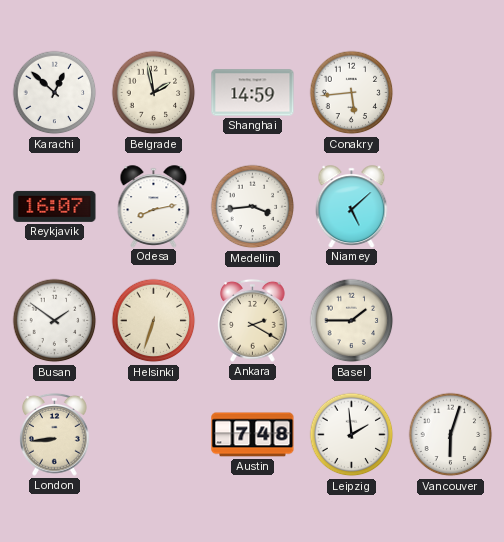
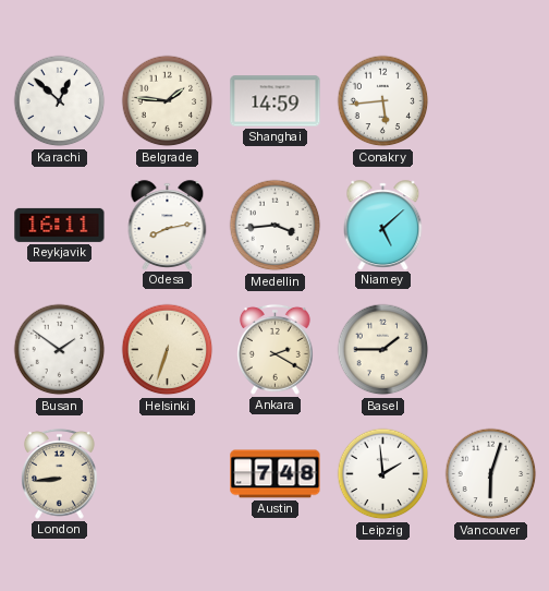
Belgrade: 1:58 -> 1:46 (168, 101)
Reykjavik: 16:07 -> 16:11 (60, 225)
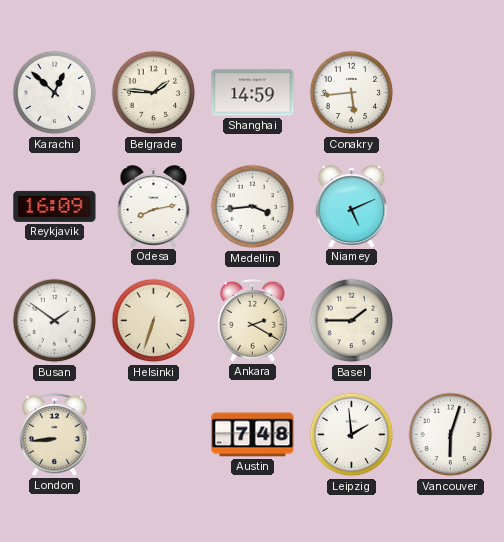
Reykjavik: 16:11 -> 16:09 (55, 206)
Niamey: 5:08 -> 5:11 (352, 206)
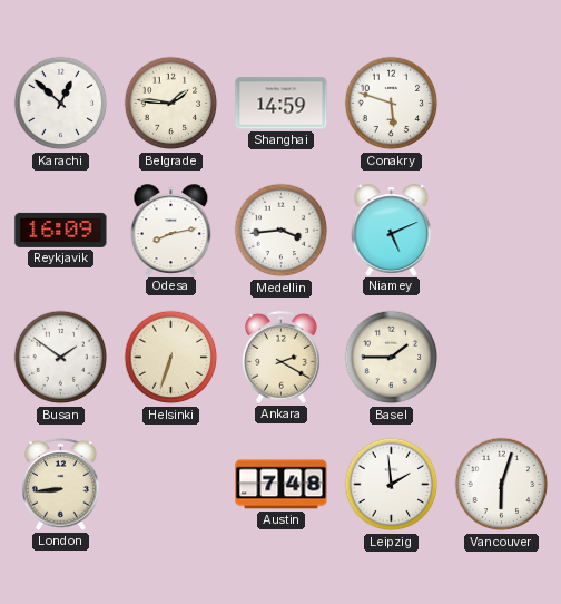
Conakry: 5:44 -> 5:48 (392, 104)
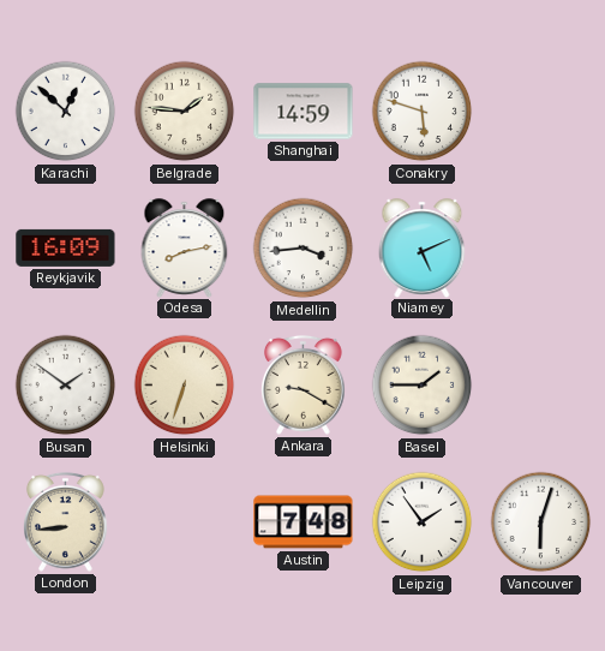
Ankara: 2:20 -> 9:20 (304, 384)
Leipzig: 1:59 -> 1:54 (423, 522)
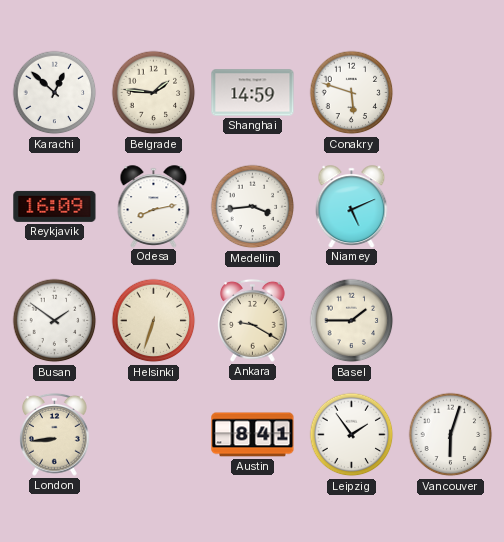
Austin: 7:48 -> 8:41 (253, 435)
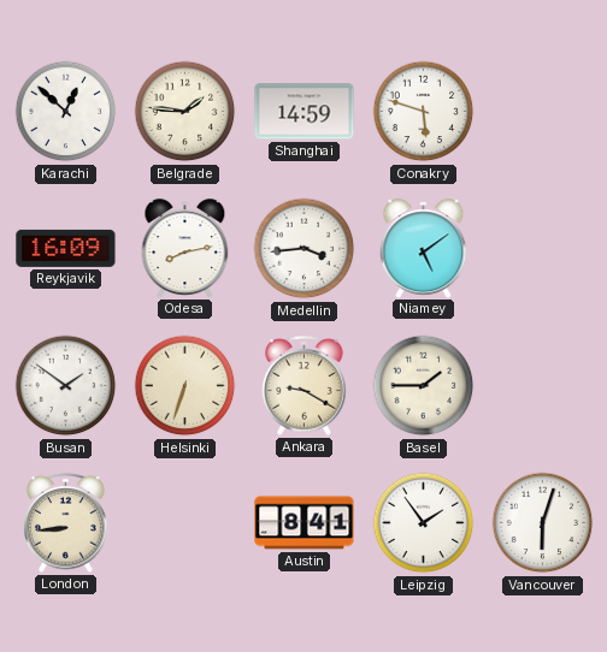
Niamey: 5:11 -> 5:09 (424, 248)
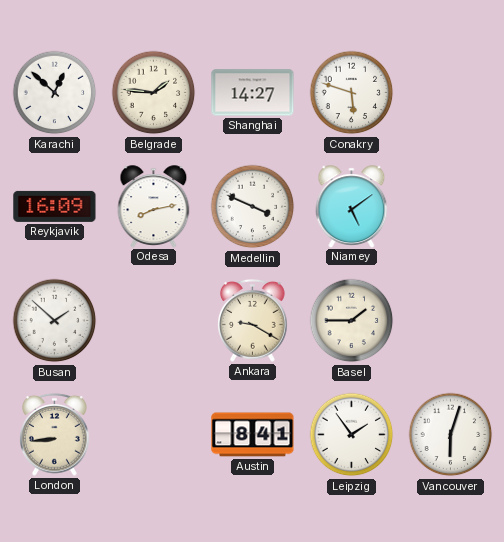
Shanghai: 14:59 -> 14:27 (253, 93)
Medellin: 3:44 -> 3:49 (253, 207)
Busan: 1:51 -> 1:52 (55, 321)
Helsinki: 6:33 -> none (185, 386)
